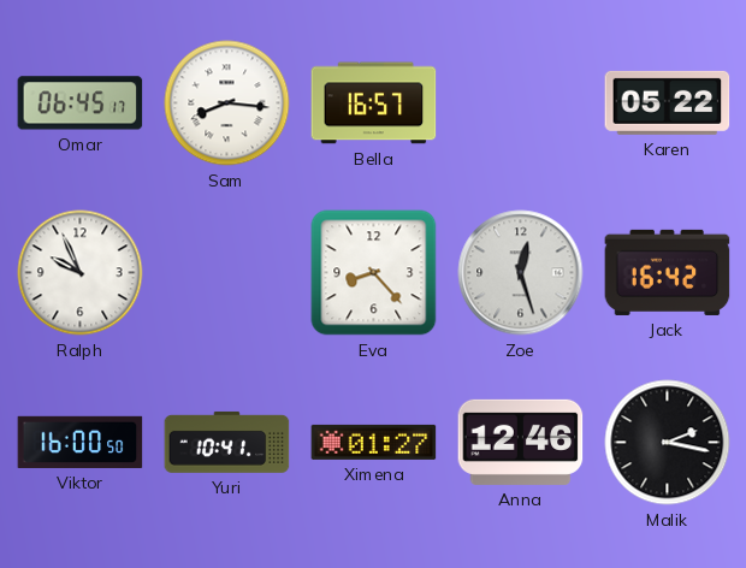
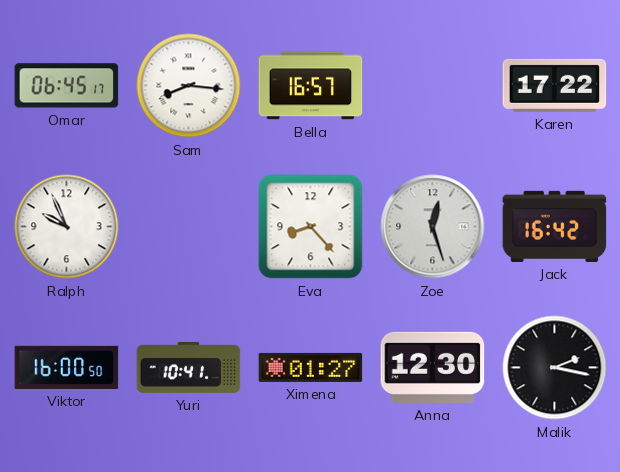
Karen: 05:22 -> 17:22 (555, 85)
Anna: 12:46 -> 12:30 (433, 367)
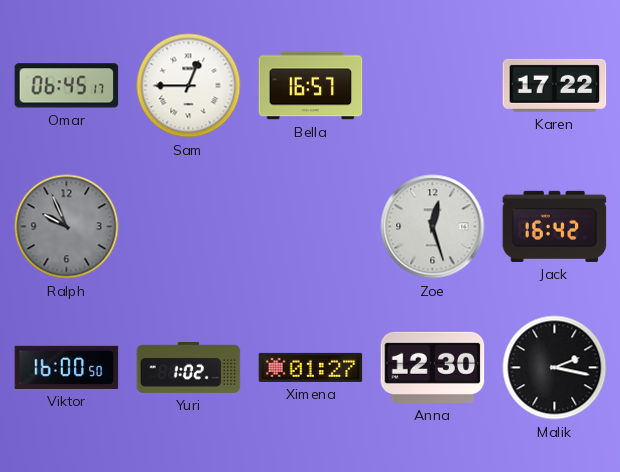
Sam: 8:16 -> 12:45 (189, 86)
Ralph dial: white -> grey (67, 227)
Eva: 8:23 -> none (311, 227)
Yuri: 10:41 -> 1:02 (189, 367)
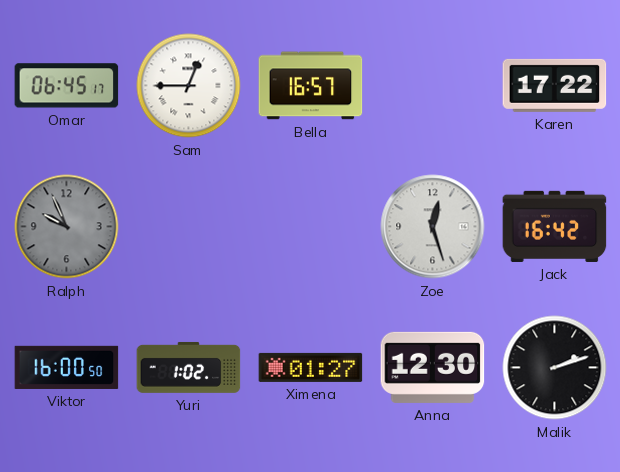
Malik: 2:17 -> 2:12 (555, 368)
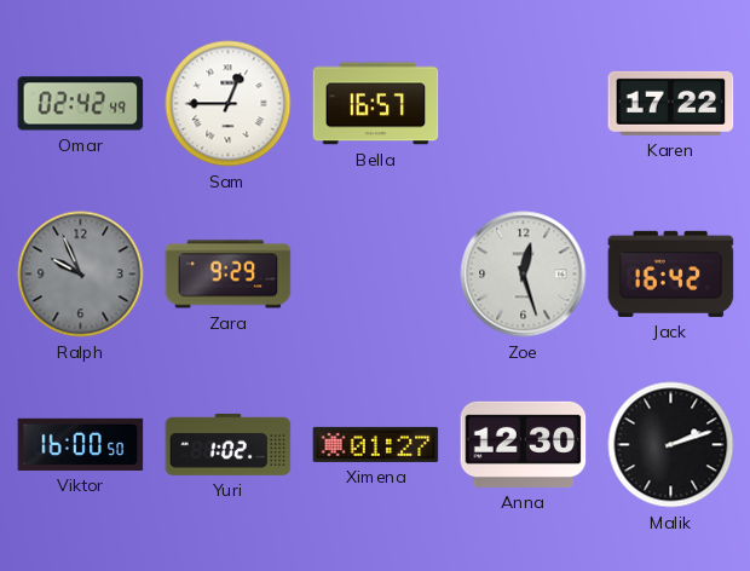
Omar: 06:45 -> 02:42 (81, 104)
Zara: none -> 9:29 (229, 275)
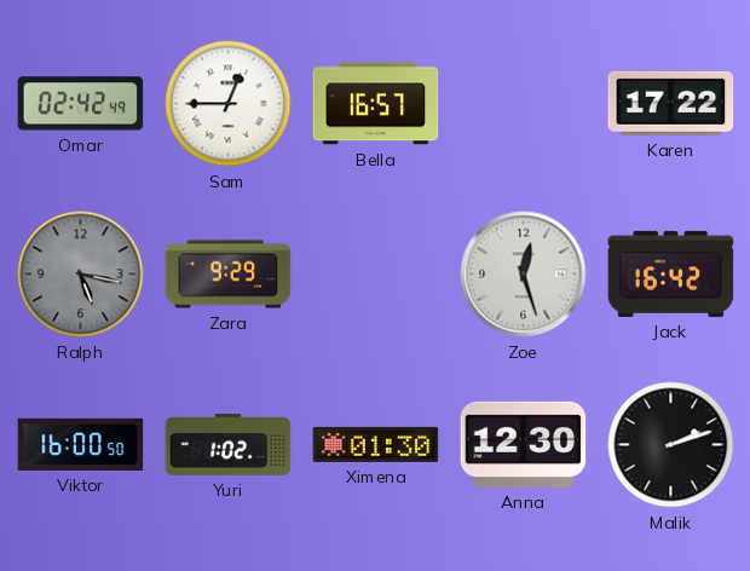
Ralph: 9:56 -> 5:17 (81, 275)
Ximena: 01:27 -> 01:30 (376, 444)
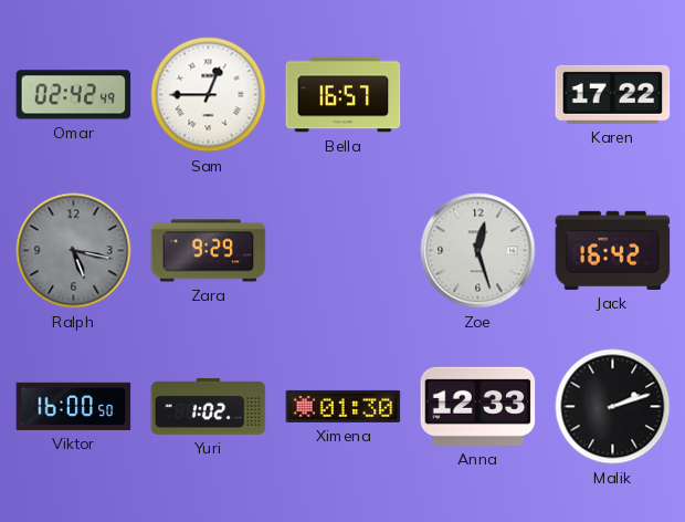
Anna: 12:30 -> 12:33 (478, 406)
